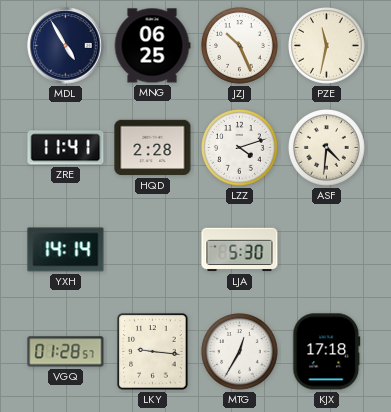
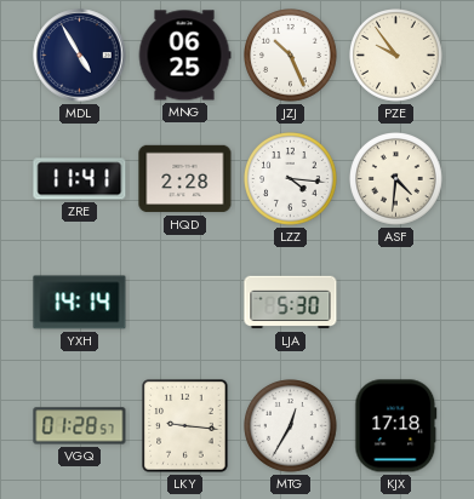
PZE: 11:32 -> 9:54 (396, 56)
LZZ: 4:12 -> 4:16 (291, 179)
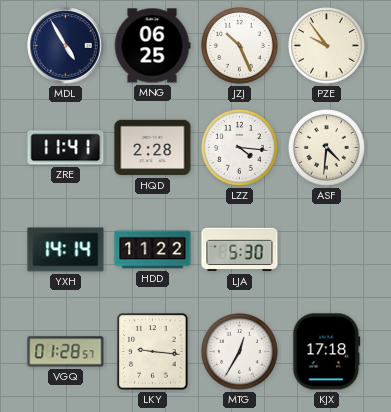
HDD: none -> 11:22 (153, 250)
